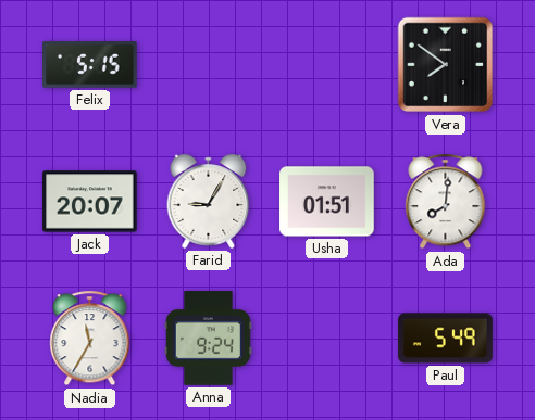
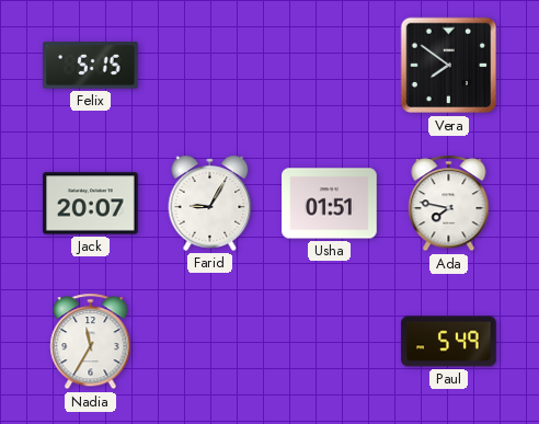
Ada: 8:01 -> 7:47 (449, 204)
Anna: 9:24 -> none (208, 339)
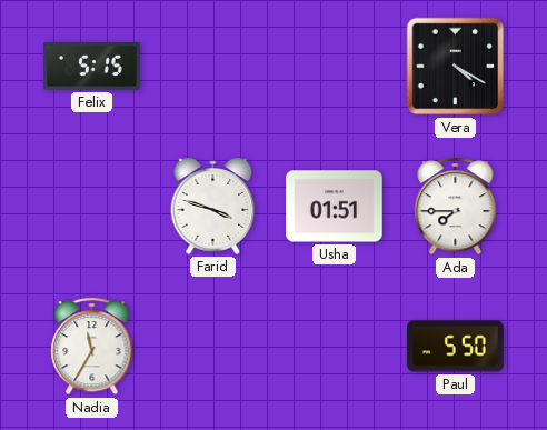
Vera: 7:51 -> 4:20 (456, 67)
Jack: 20:07 -> none (91, 204)
Farid: 9:05 -> 3:48 (213, 206)
Ada: 7:47 -> 7:45 (456, 207)
Paul: 5:49 -> 5:50 (456, 347)
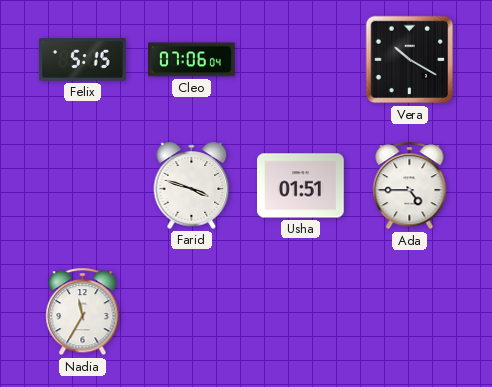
Cleo: none -> 07:06 (192, 60)
Vera: 4:20 -> 10:20 (410, 60)
Ada: 7:45 -> 4:45 (410, 186)
Paul: 5:50 -> none (456, 347)
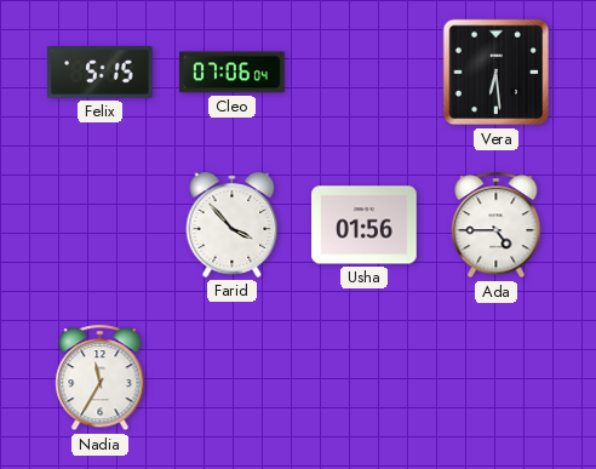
Vera: 10:20 -> 6:29 (497, 73)
Farid: 3:48 -> 3:53 (233, 224)
Usha: 01:51 -> 01:56 (365, 225)
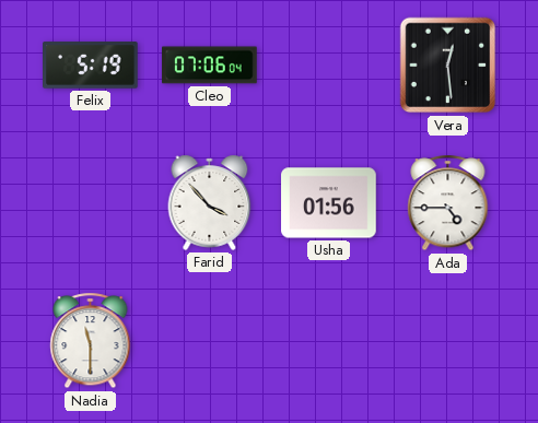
Felix: 5:15 -> 5:19 (91, 66)
Vera: 6:29 -> 12:29 (448, 66)
Nadia: 11:35 -> 11:30 (91, 341)
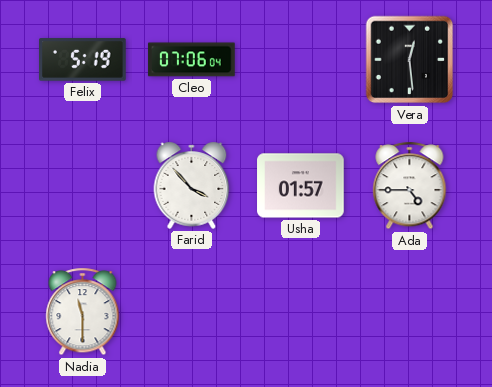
Usha: 01:56 -> 01:57 (301, 186)
